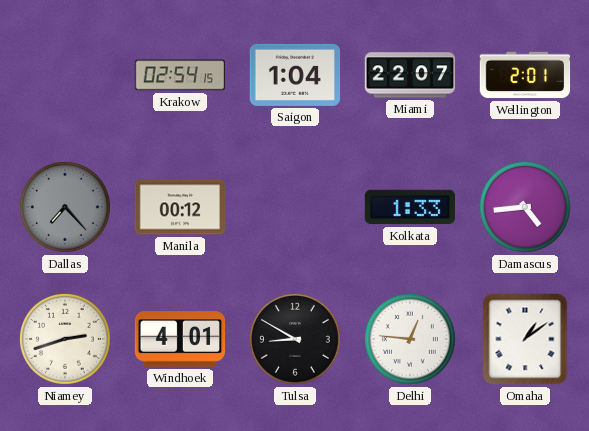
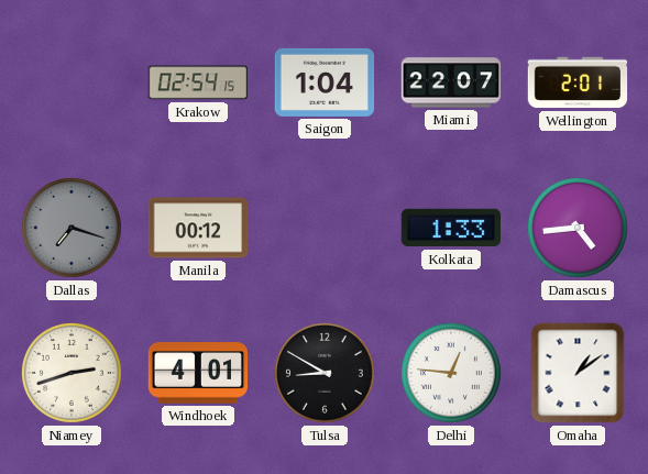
Dallas: 7:23 -> 7:18 (72, 228)
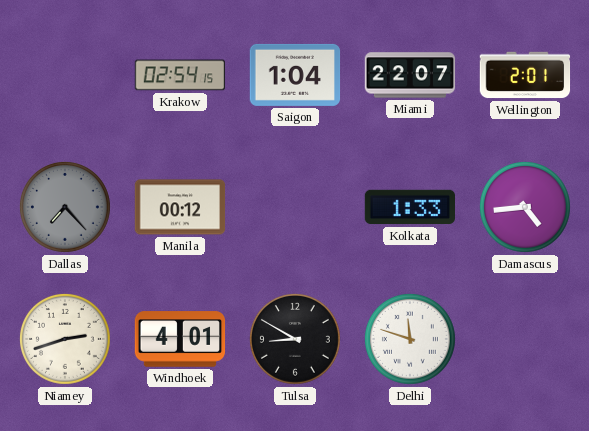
Dallas: 7:18 -> 7:23 (65, 207)
Delhi: 12:46 -> 11:48 (410, 339)
Omaha: 1:09 -> none (578, 373)
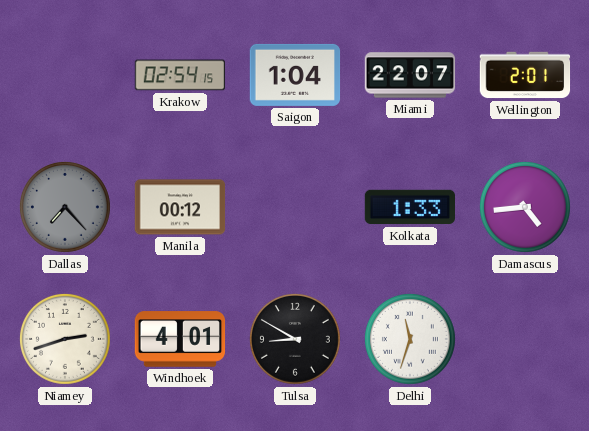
Delhi: 11:48 -> 11:33 (410, 339)
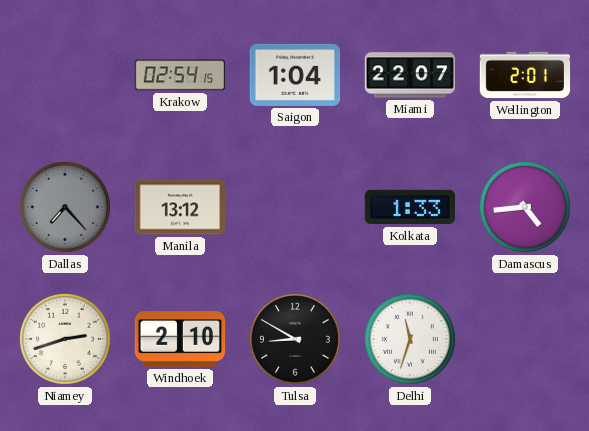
Manila: 00:12 -> 13:12 (180, 207)
Windhoek: 4:01 -> 2:10 (180, 339)
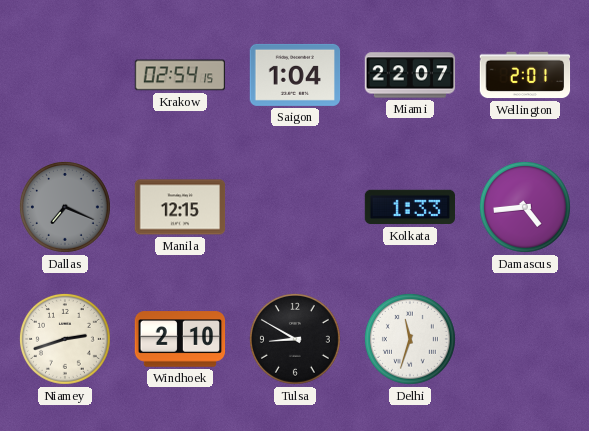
Dallas: 7:23 -> 7:19 (65, 207)
Manila: 13:12 -> 12:15 (180, 207)
